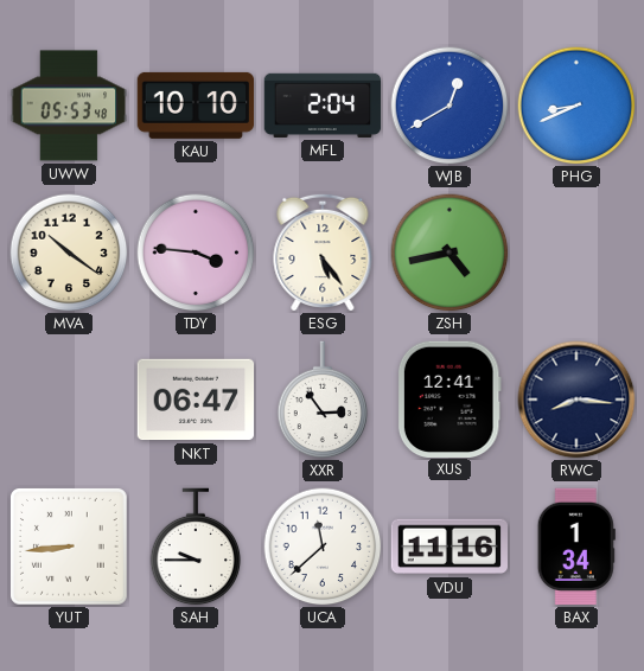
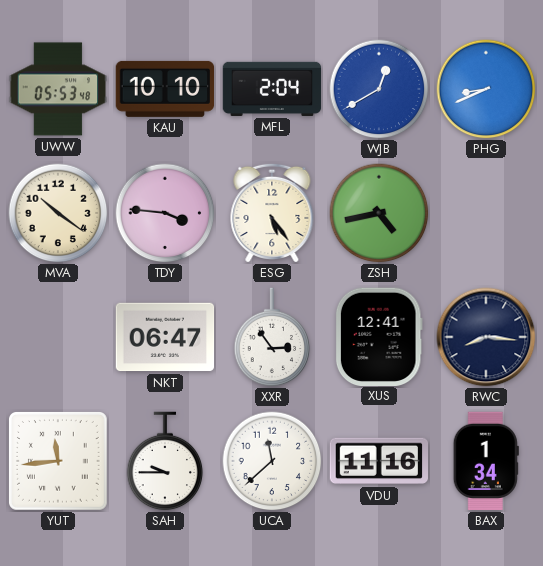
YUT: 8:44 -> 11:44 (58, 461)
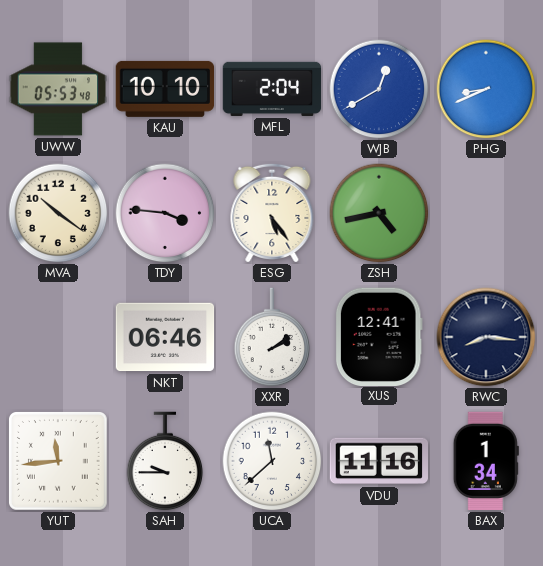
NKT: 06:47 -> 06:46 (165, 337)
XXR: 2:54 -> 2:09 (272, 337)
